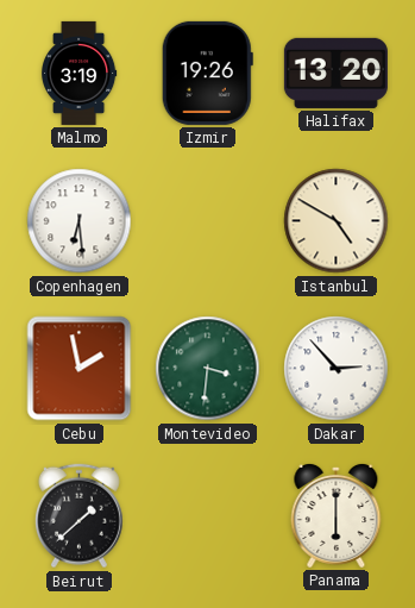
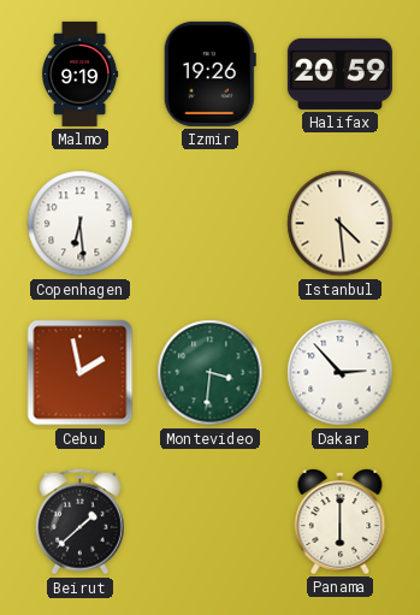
Malmo: 3:19 -> 9:19 (79, 73)
Halifax: 13:20 -> 20:59 (339, 73)
Istanbul: 4:50 -> 4:29 (341, 224)
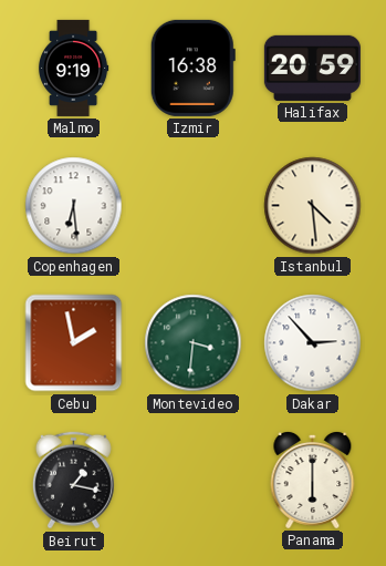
Izmir: 19:26 -> 16:38 (192, 68)
Beirut: 1:38 -> 1:17 (73, 481)
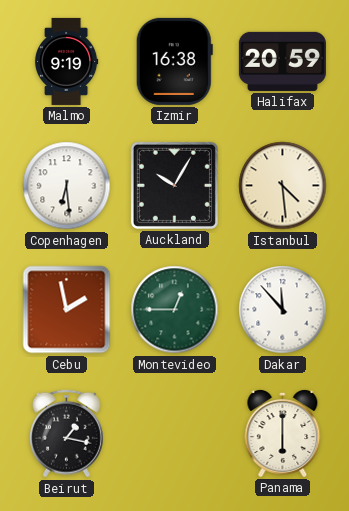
Auckland: none -> 10:05 (174, 185)
Montevideo: 3:31 -> 12:45 (175, 310)
Dakar: 2:53 -> 11:53 (283, 310)
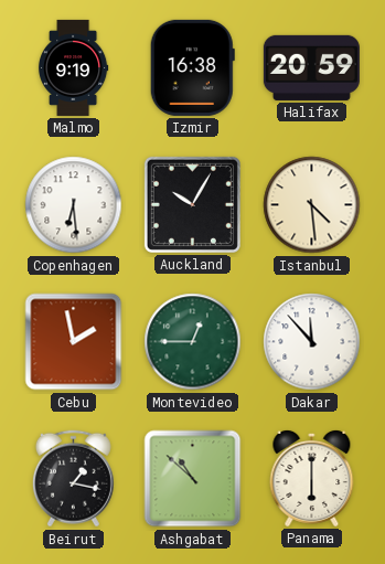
Ashgabat: none -> 10:52 (193, 479)
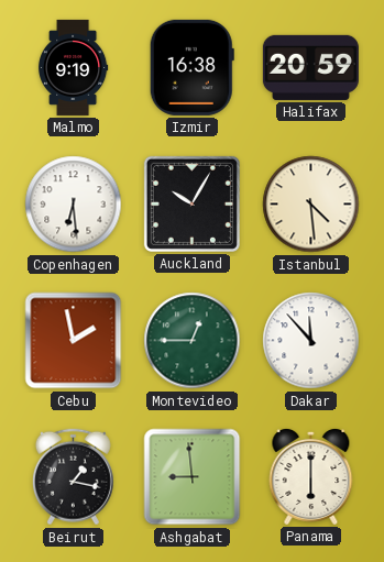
Ashgabat: 10:52 -> 8:59 (193, 477)
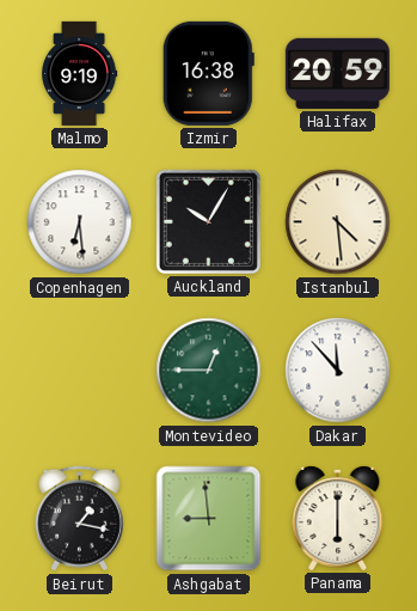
Cebu: 1:58 -> none (74, 341)
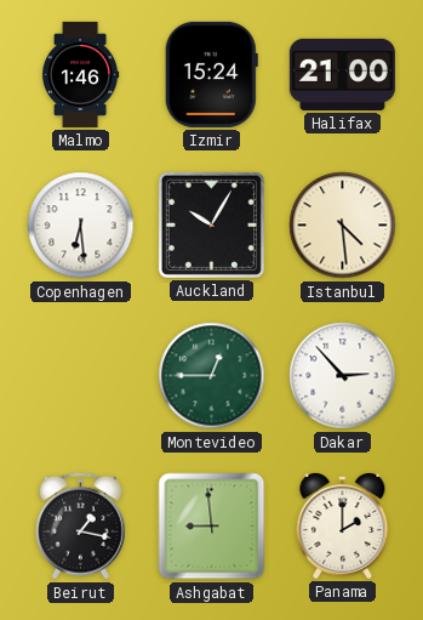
Malmo: 9:19 -> 1:46 (80, 74)
Izmir: 16:38 -> 15:24 (211, 74)
Halifax: 20:59 -> 21:00 (342, 74)
Dakar: 11:53 -> 2:53 (343, 376)
Panama: 6:00 -> 2:00 (343, 525)
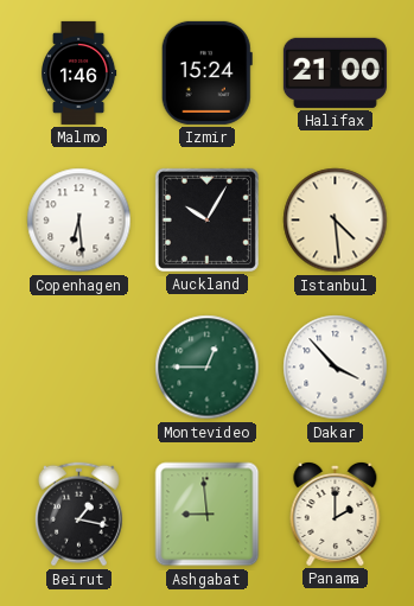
Dakar: 2:53 -> 3:53 (336, 368)
